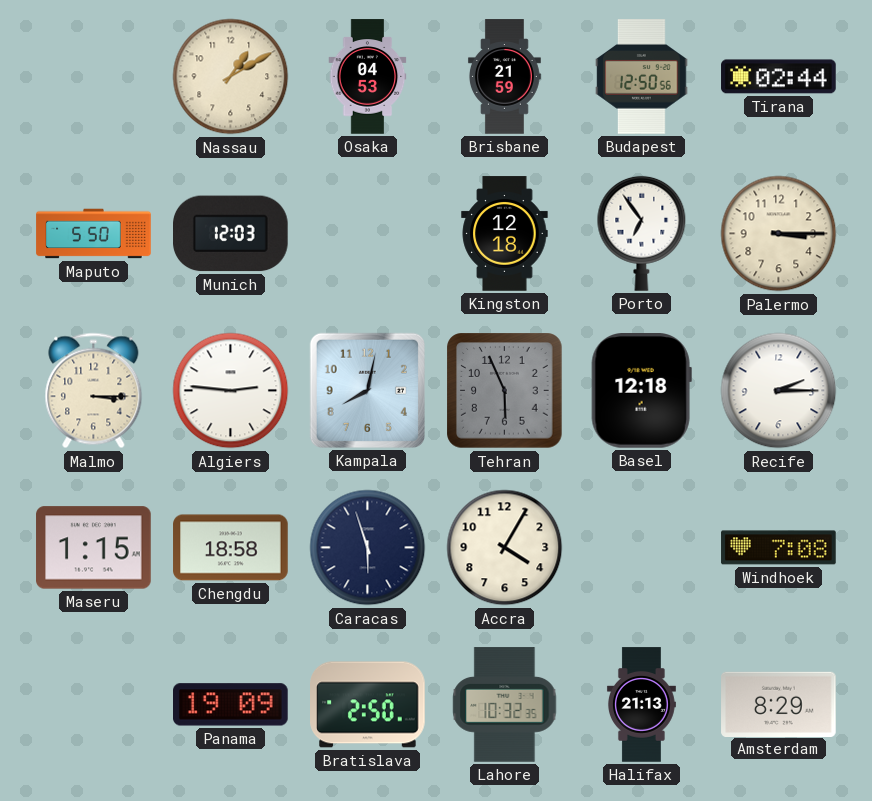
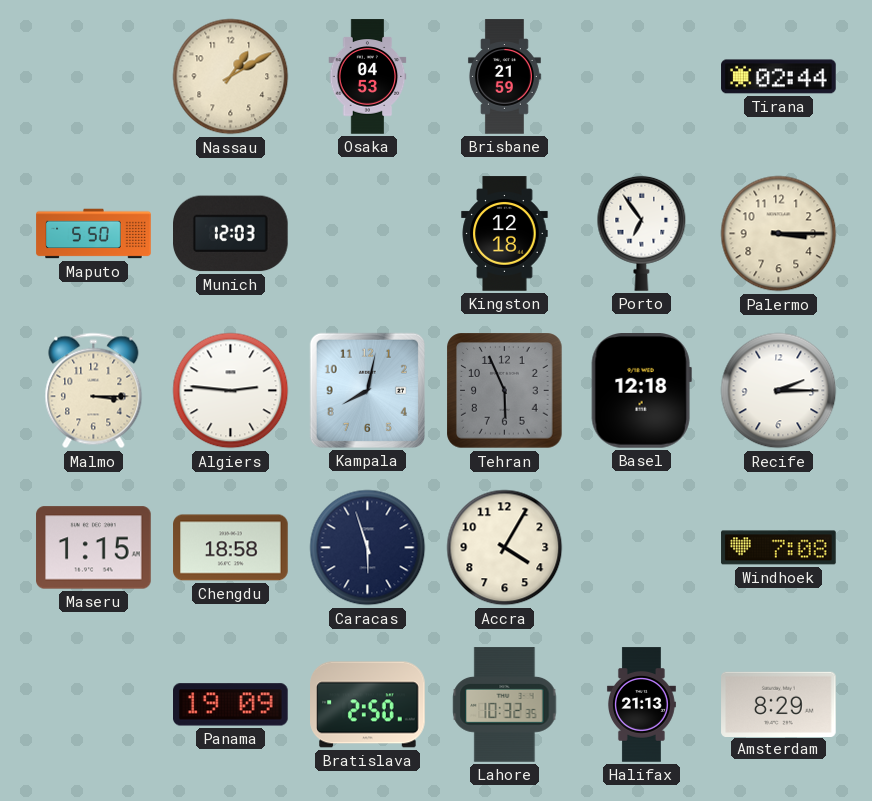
Budapest: 12:50 -> none (642, 77)
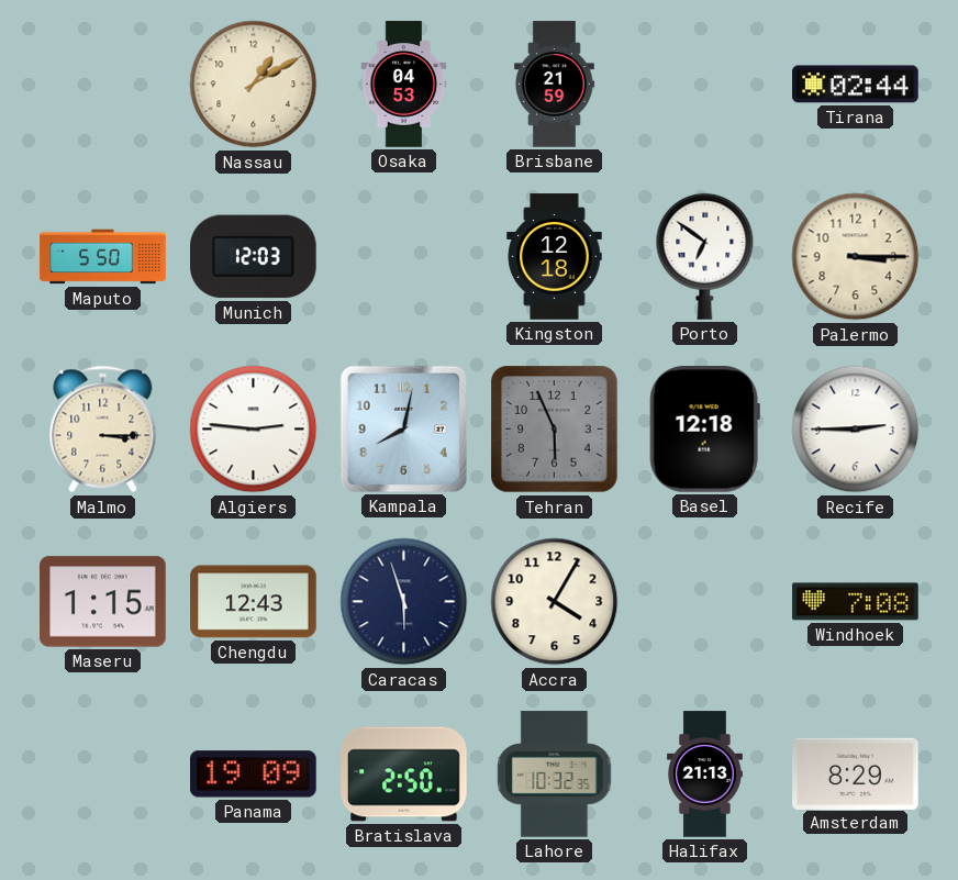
Porto: 6:54 -> 6:51 (705, 256)
Recife: 2:15 -> 2:45 (856, 430)
Chengdu: 18:58 -> 12:43 (254, 602)
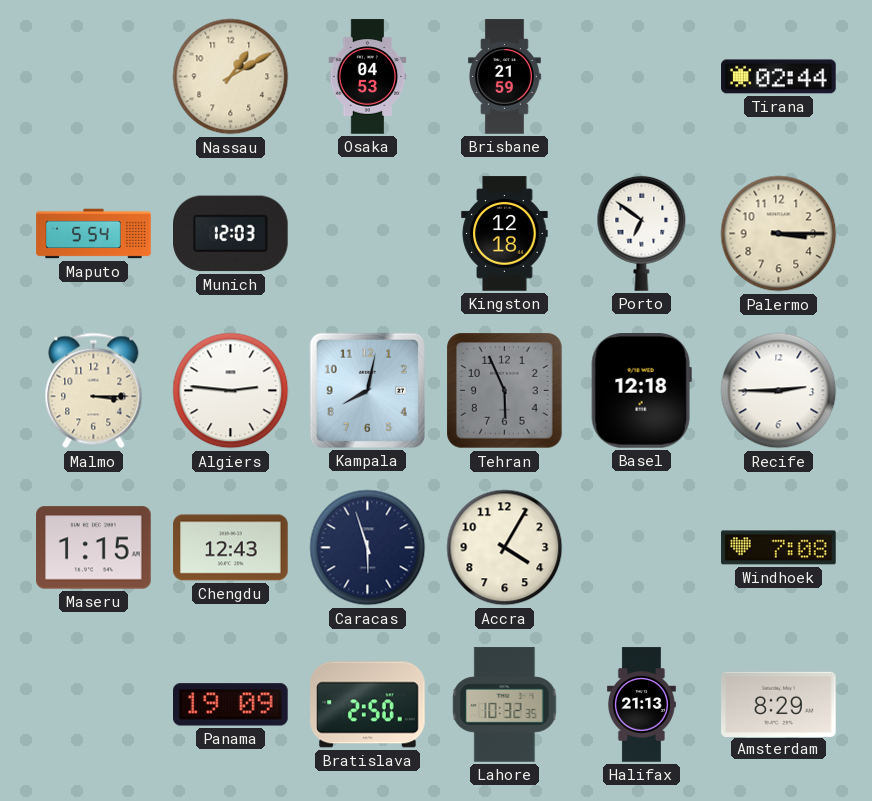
Maputo: 5:50 -> 5:54 (94, 234)
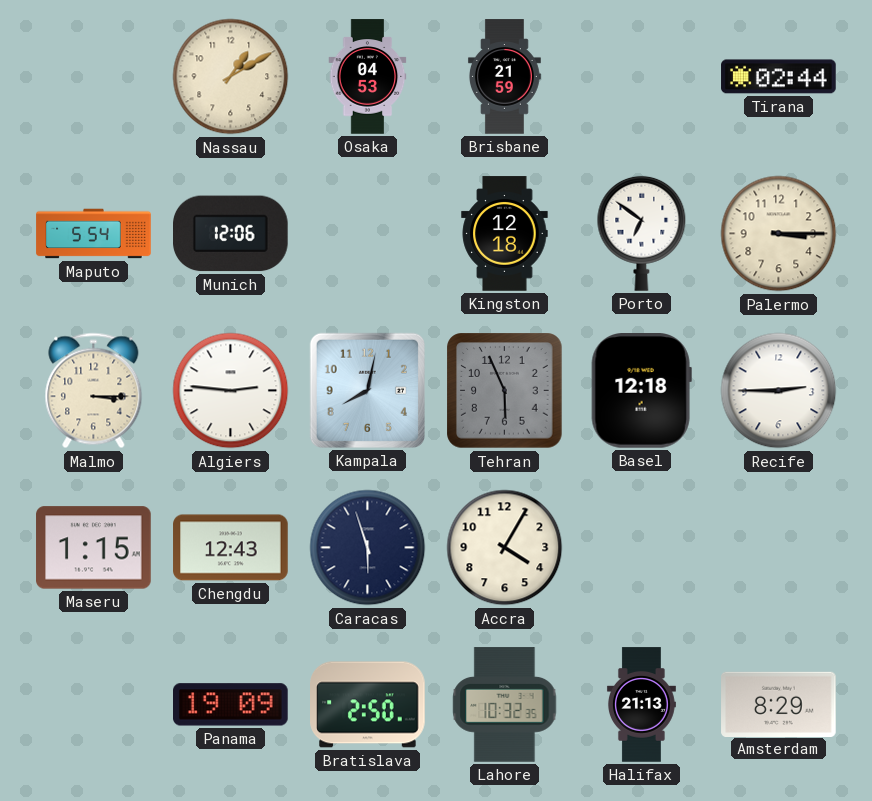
Munich: 12:03 -> 12:06 (231, 234)
Windhoek: 7:08 -> none (779, 548)
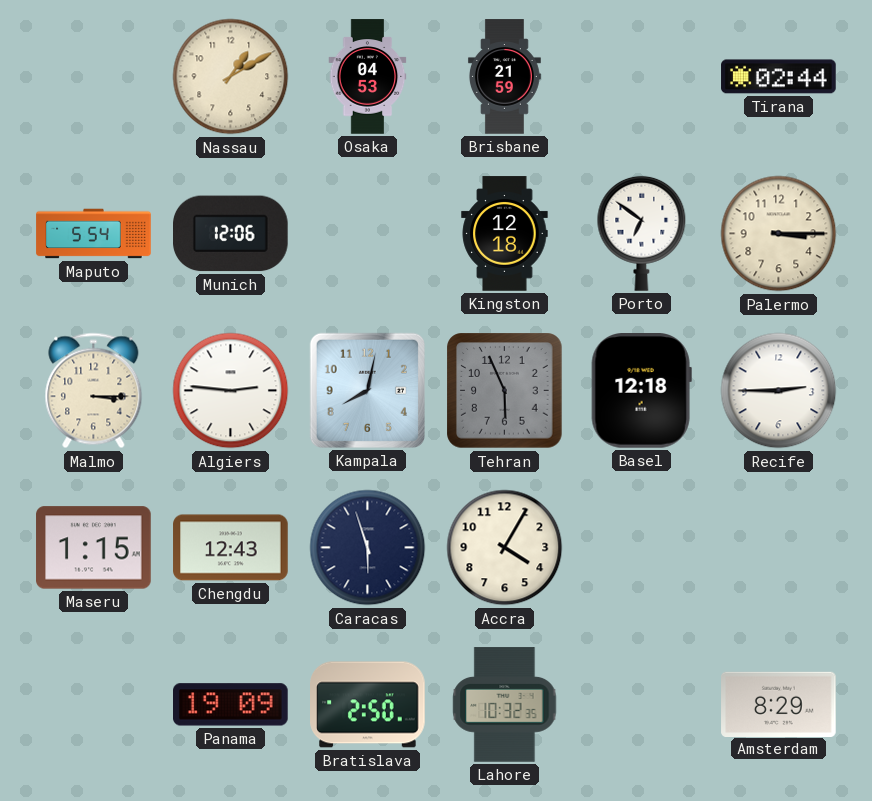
Halifax: 21:13 -> none (641, 705)
